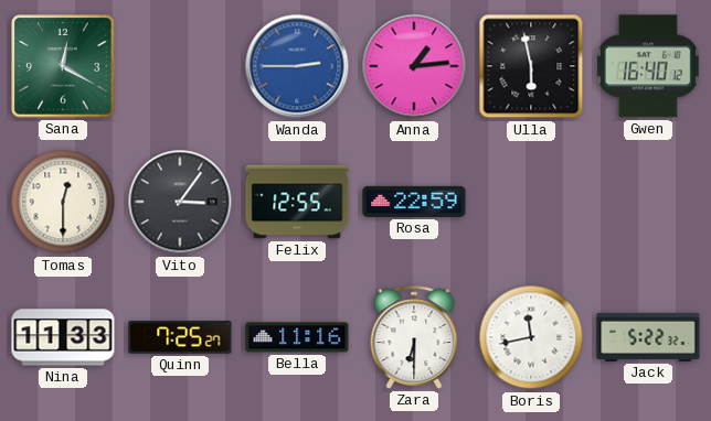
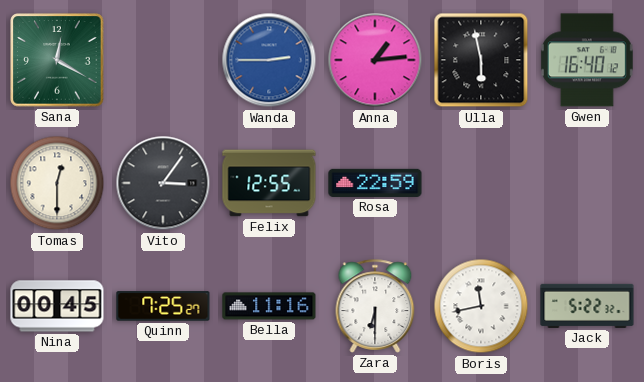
Nina: 11:33 -> 00:45 (57, 306)
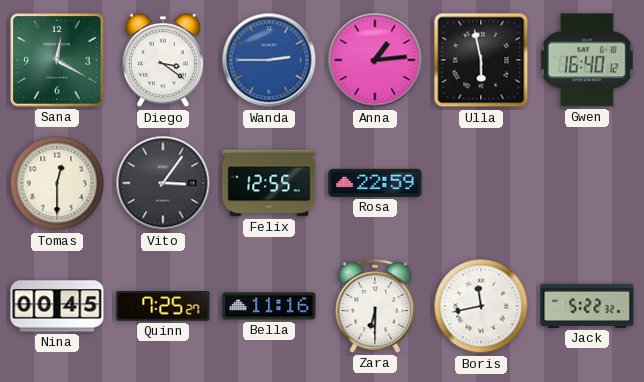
Diego: none -> 3:21 (163, 61)
